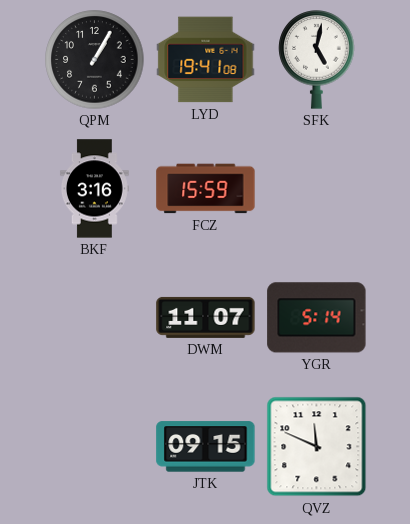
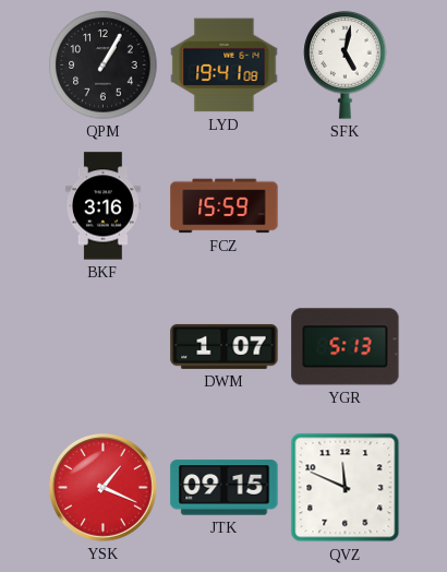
DWM: 11:07 -> 1:07 (225, 346)
YGR: 5:14 -> 5:13 (346, 347)
YSK: none -> 1:19 (104, 488)
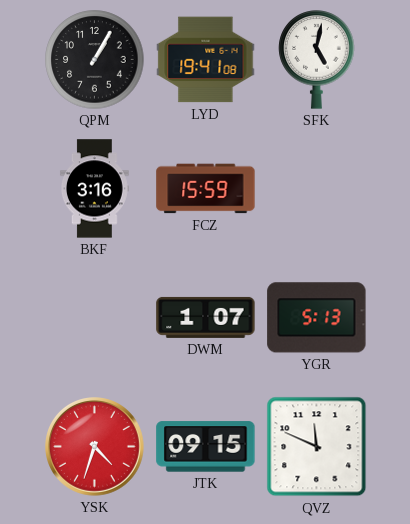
YSK: 1:19 -> 4:33 (95, 447)
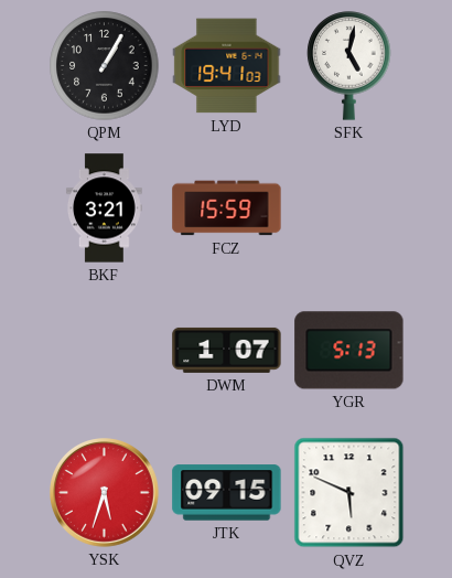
LYD: 19:41:08 -> 19:41:03 (227, 66)
BKF: 3:16 -> 3:21 (104, 208)
YSK: 4:33 -> 5:33 (105, 493)
QVZ: 11:49 -> 5:49 (349, 493)
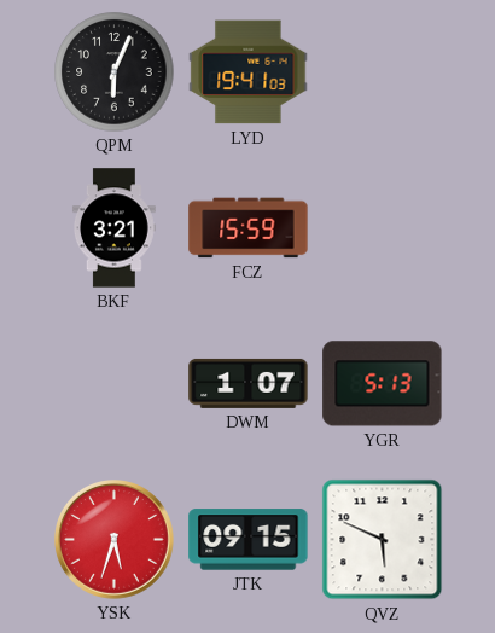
QPM: 1:05 -> 6:04 (115, 72)
SFK: 5:02 -> none (349, 66)
